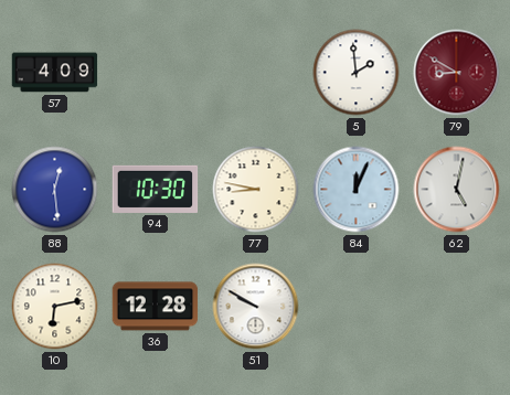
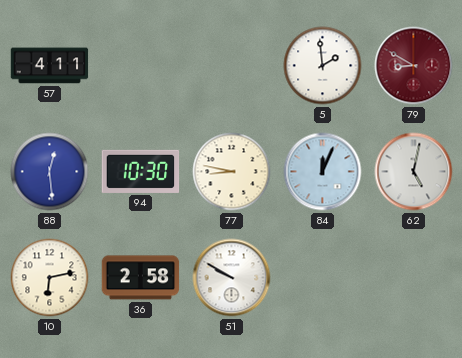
57: 4:09 -> 4:11 (50, 66)
36: 12:28 -> 2:58 (141, 278)
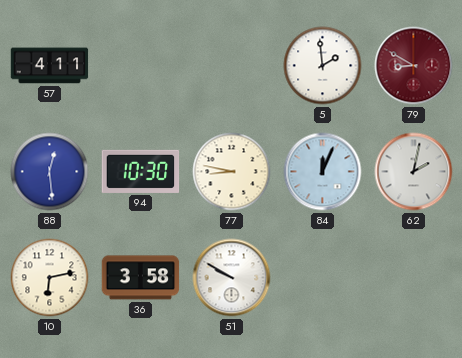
62: 5:02 -> 2:02 (414, 172)
36: 2:58 -> 3:58 (141, 278)
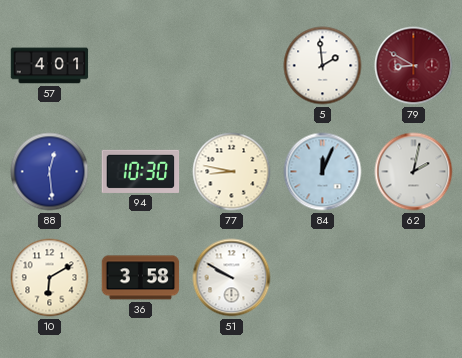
57: 4:11 -> 4:01 (50, 66)
10: 6:13 -> 6:10 (50, 278)
